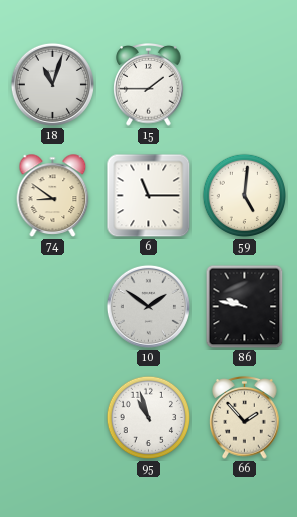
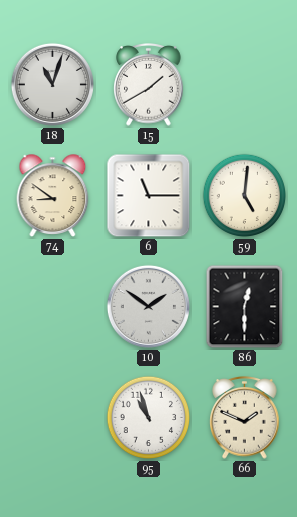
15: 1:45 -> 1:40 (149, 85)
86: 9:47 -> 12:30 (245, 307)
66: 1:53 -> 1:49 (245, 418)
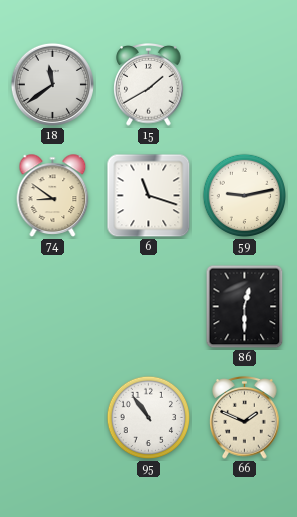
18: 11:03 -> 11:39 (52, 84)
6: 11:15 -> 11:18 (149, 196)
59: 5:01 -> 9:13 (245, 196)
10: 1:51 -> none (148, 306)
95: 10:57 -> 10:54 (149, 418)
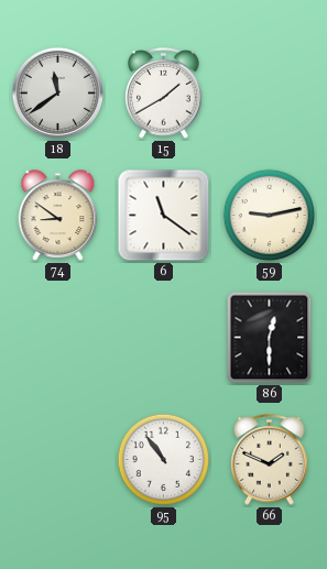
6: 11:18 -> 11:21 (164, 216)
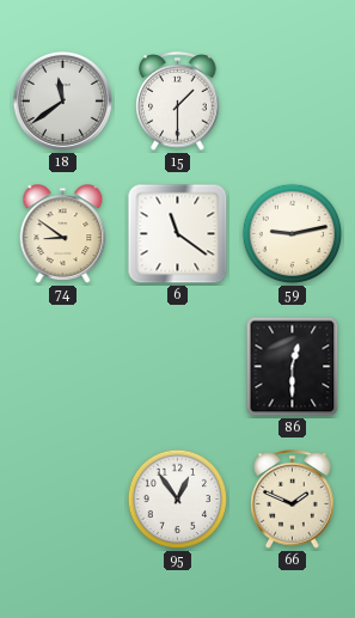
15: 1:40 -> 1:30 (178, 102)
95: 10:54 -> 12:54 (178, 500)
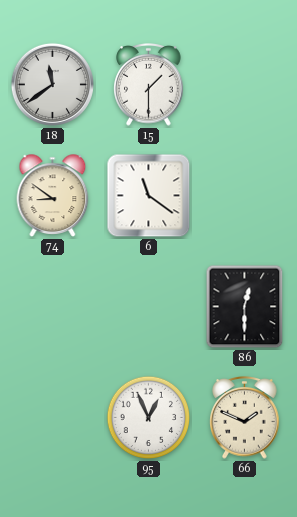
59: 9:13 -> none (293, 234)
95: 12:54 -> 12:56 (149, 418)
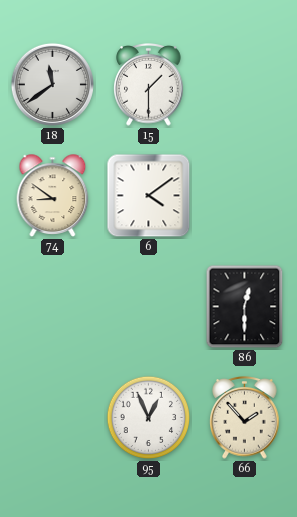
6: 11:21 -> 4:09 (149, 196)
66: 1:49 -> 1:53 (245, 418)
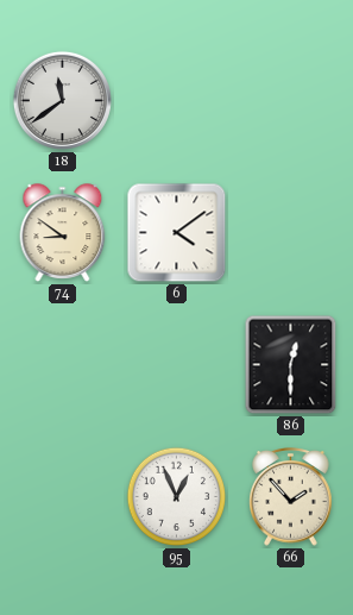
15: 1:30 -> none (149, 85)
